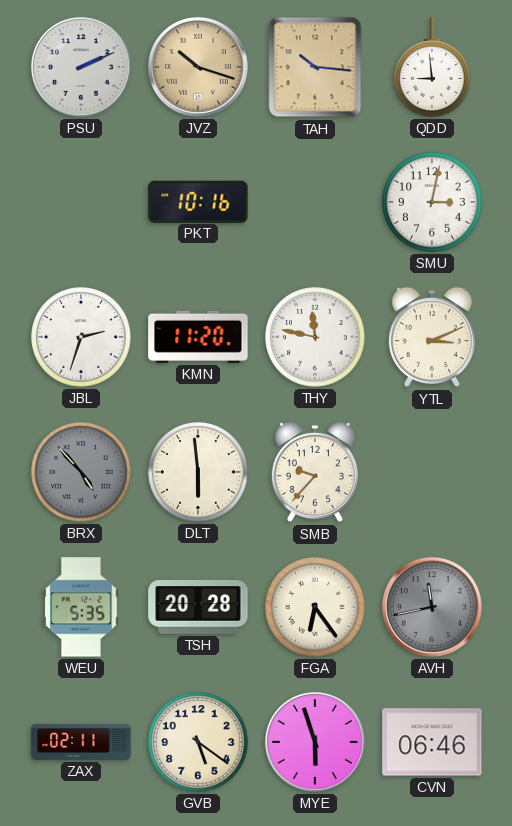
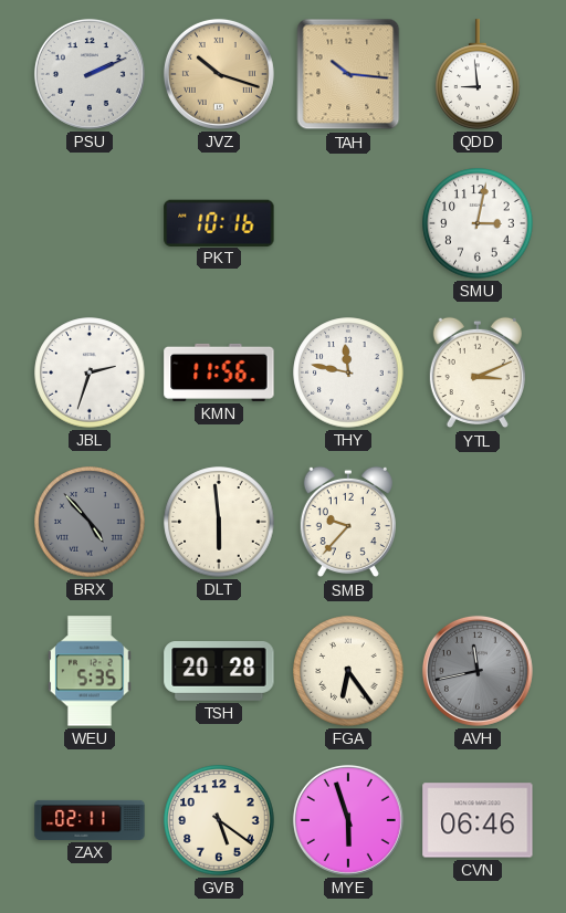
KMN: 11:20 -> 11:56 (219, 372)
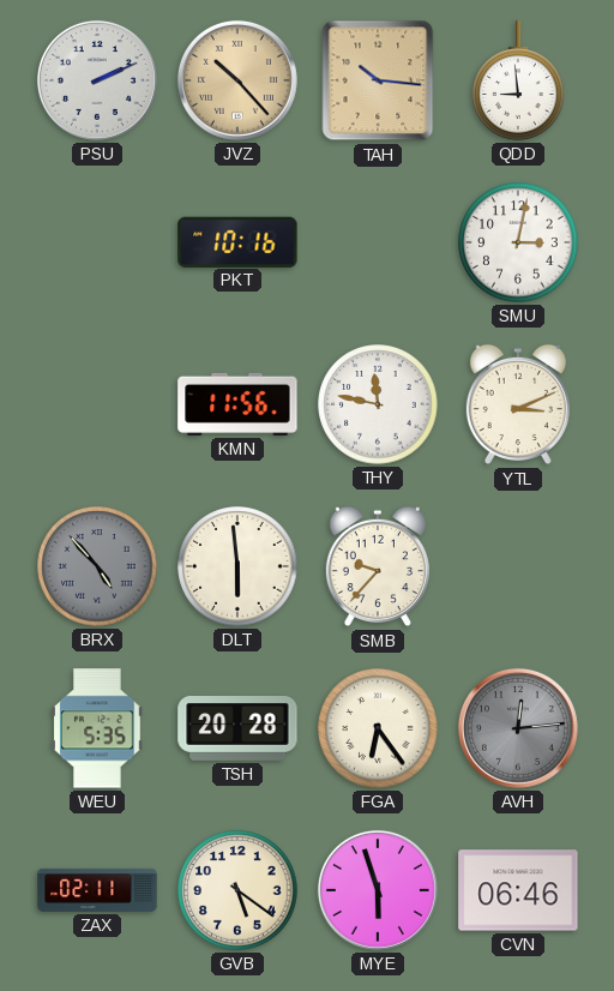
JVZ: 10:18 -> 10:23 (237, 80)
JBL: 2:33 -> none (90, 372)
AVH: 11:43 -> 12:14 (518, 728)
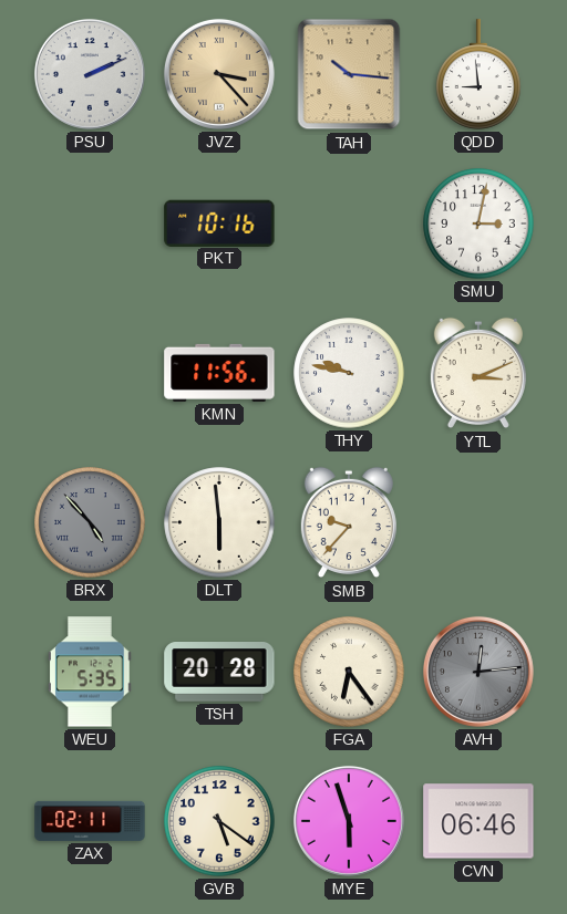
JVZ: 10:23 -> 3:23 (219, 74)
THY: 11:47 -> 9:47 (349, 373)
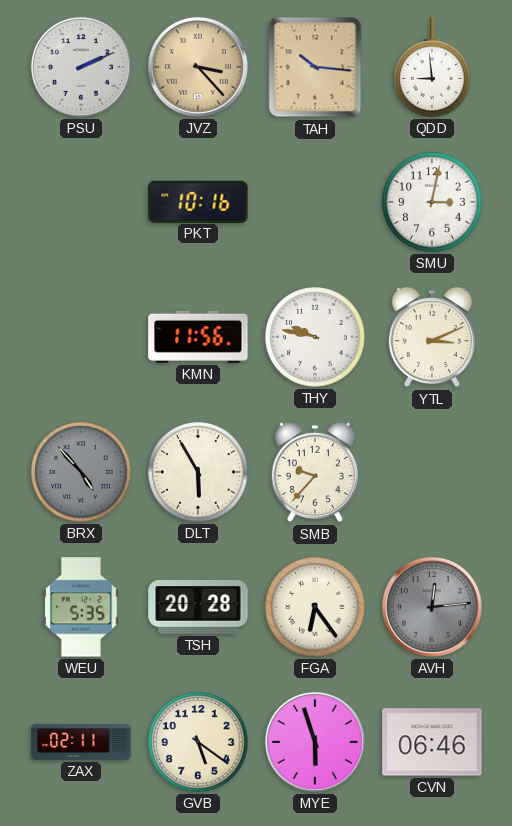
DLT: 5:59 -> 5:55 (198, 472)
